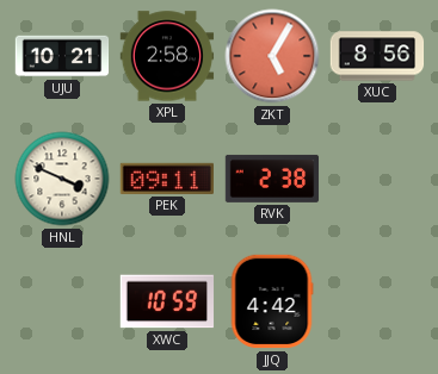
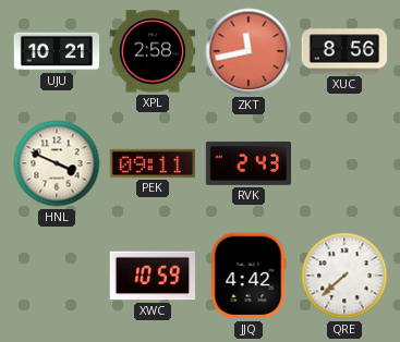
ZKT: 5:05 -> 11:43 (249, 51)
RVK: 2:38 -> 2:43 (249, 163)
QRE: none -> 7:38 (344, 276)
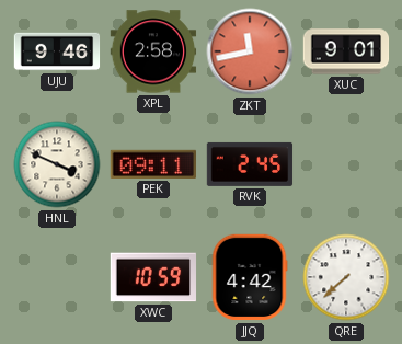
UJU: 10:21 -> 9:46 (57, 51)
XUC: 8:56 -> 9:01 (346, 51)
RVK: 2:43 -> 2:45 (250, 164)
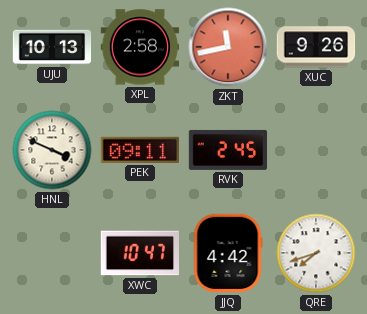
UJU: 9:46 -> 10:13 (52, 47)
XUC: 9:01 -> 9:26 (316, 47)
XWC: 10:59 -> 10:47 (140, 253)
QRE: 7:38 -> 7:42 (316, 253)
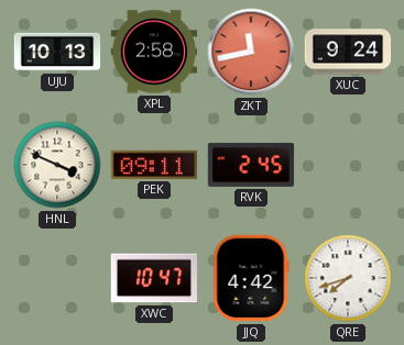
XUC: 9:26 -> 9:24 (348, 52)
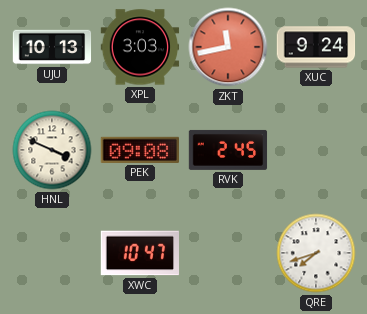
XPL: 2:58 -> 3:03 (140, 47)
PEK: 09:11 -> 09:08 (139, 150)
JJQ: 4:42 -> none (251, 278)
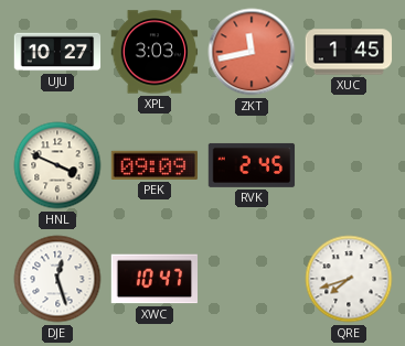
UJU: 10:13 -> 10:27 (57, 52)
XUC: 9:24 -> 1:45 (349, 52)
PEK: 09:08 -> 09:09 (153, 165)
DJE: none -> 12:27 (57, 279)
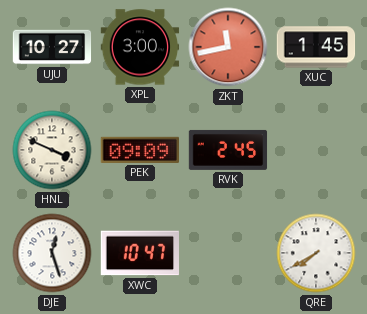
XPL: 3:03 -> 3:00 (140, 47)
QRE: 7:42 -> 7:40 (316, 253)
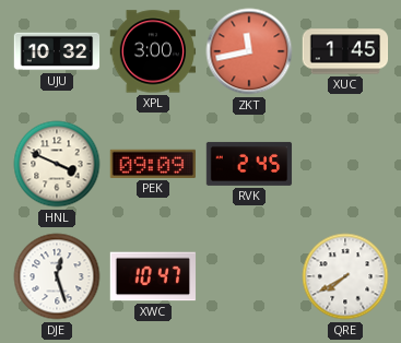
UJU: 10:27 -> 10:32 (57, 51)
